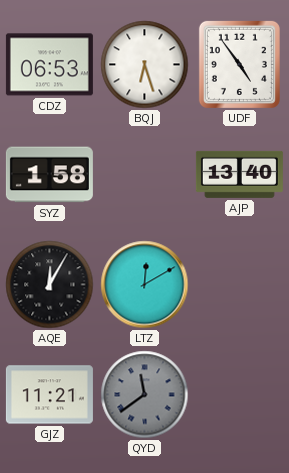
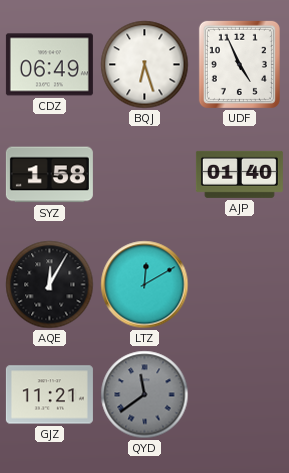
CDZ: 06:53 -> 06:49 (49, 65)
UDF: 4:54 -> 4:56 (239, 64)
AJP: 13:40 -> 01:40 (239, 174)
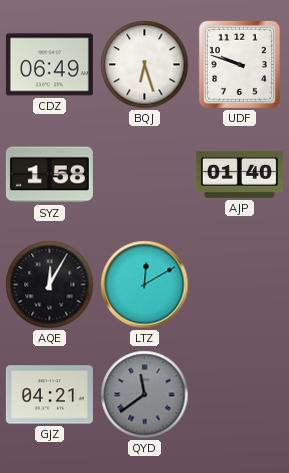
UDF: 4:56 -> 9:48 (239, 64)
GJZ: 11:21 -> 04:21 (49, 395)
